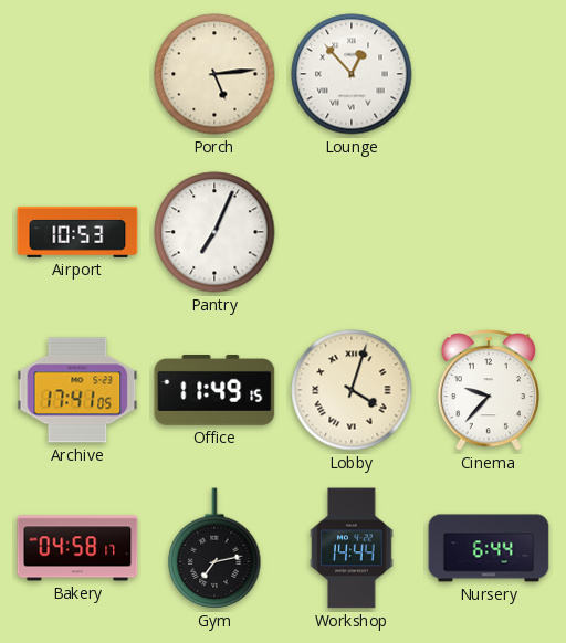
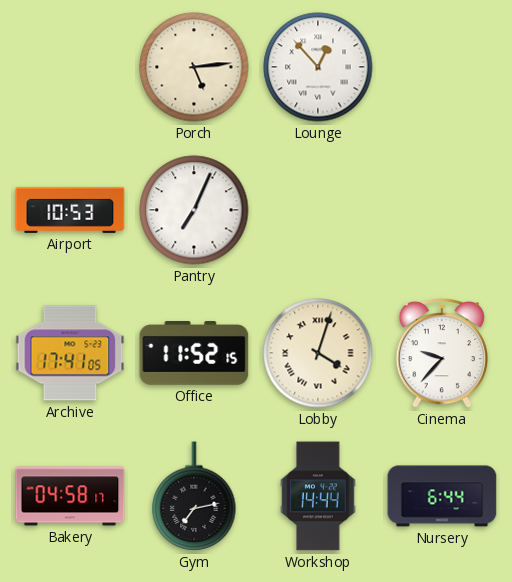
Office: 11:49 -> 11:52 (194, 354)
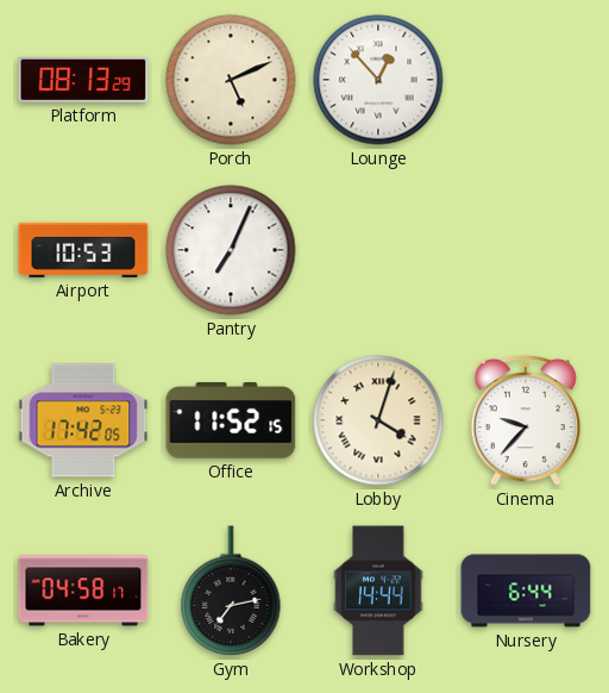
Platform: none -> 08:13 (83, 80)
Porch: 5:14 -> 5:11 (231, 80)
Archive: 17:41 -> 17:42 (83, 420)
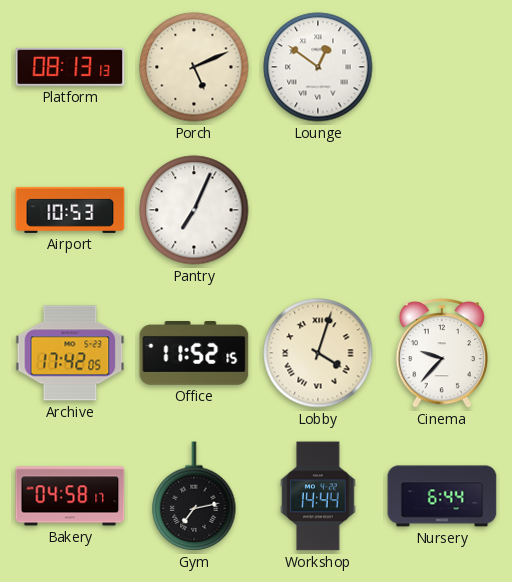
Platform: 08:13:29 -> 08:13:13 (70, 67)
Lounge: 12:53 -> 12:51 (318, 67)
